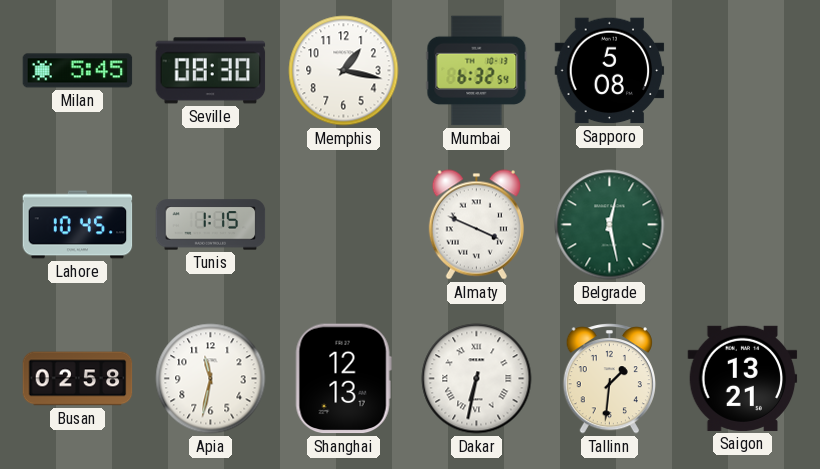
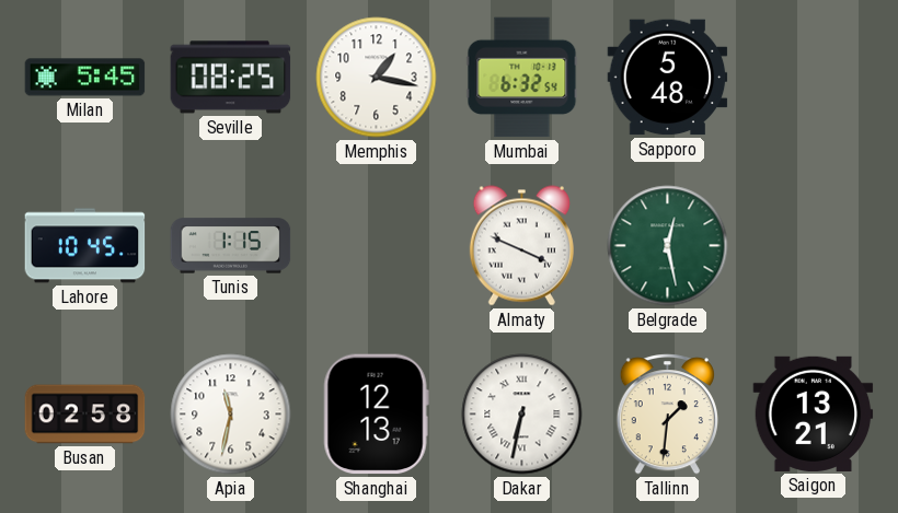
Seville: 08:30 -> 08:25 (231, 78)
Sapporo: 5:08 -> 5:48 (668, 78)
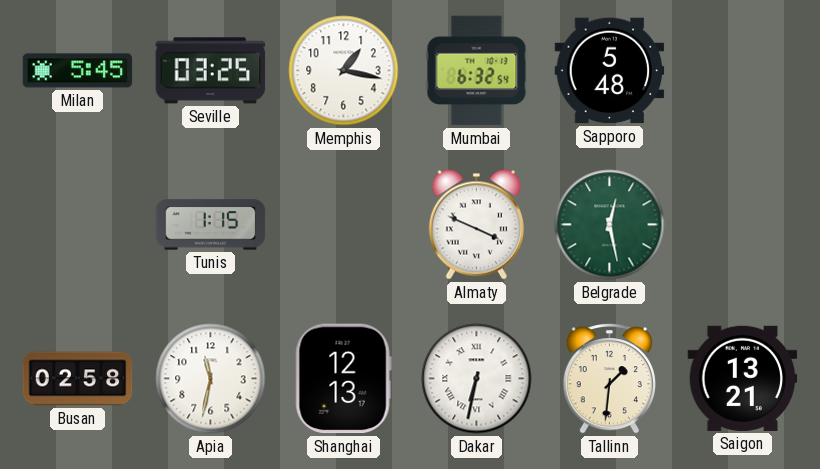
Seville: 08:25 -> 03:25 (211, 71)
Lahore: 10:45 -> none (85, 246)
